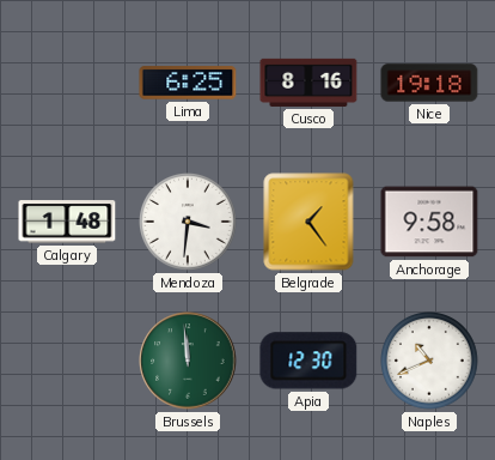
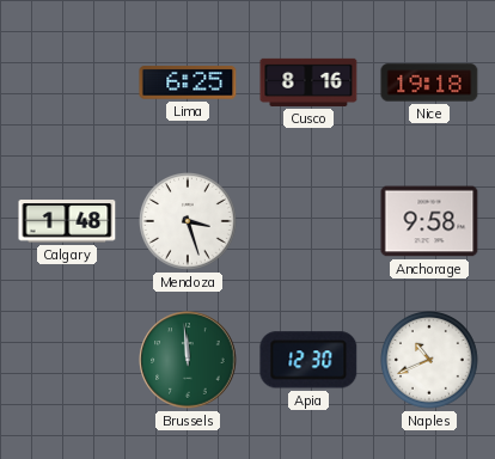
Mendoza: 3:31 -> 3:27 (189, 222)
Belgrade: 1:24 -> none (308, 222)
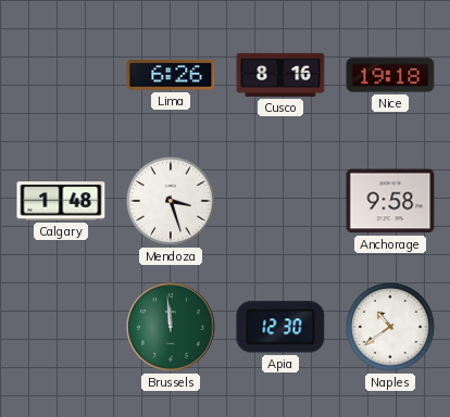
Lima: 6:25 -> 6:26 (171, 75)
Naples: 10:41 -> 10:39 (391, 328)
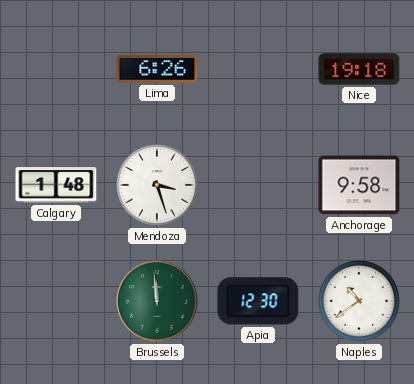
Cusco: 8:16 -> none (280, 75)
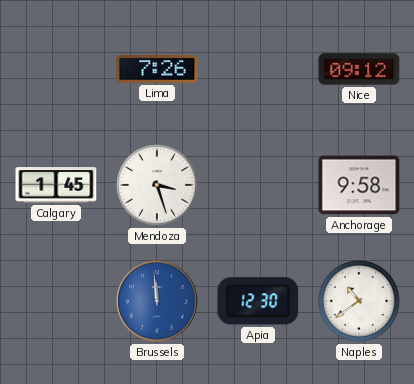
Lima: 6:26 -> 7:26 (157, 69)
Nice: 19:18 -> 09:12 (359, 69)
Calgary: 1:48 -> 1:45 (56, 185)
Brussels dial: green -> blue (157, 301)
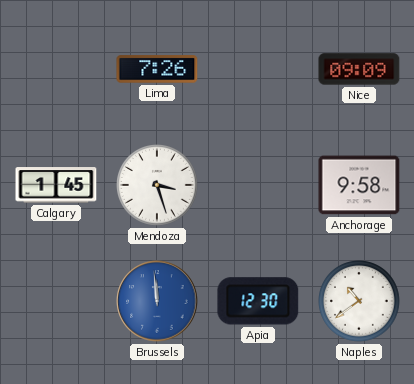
Nice: 09:12 -> 09:09 (359, 69)
